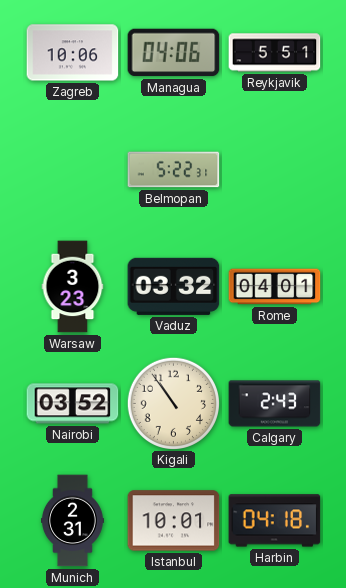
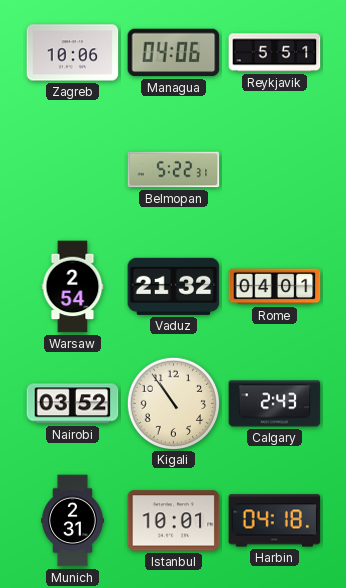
Warsaw: 3:23 -> 2:54 (73, 287)
Vaduz: 03:32 -> 21:32 (174, 286)
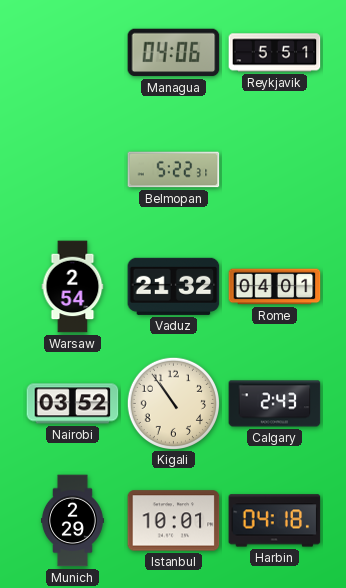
Zagreb: 10:06 -> none (73, 53)
Munich: 2:31 -> 2:29 (72, 521)
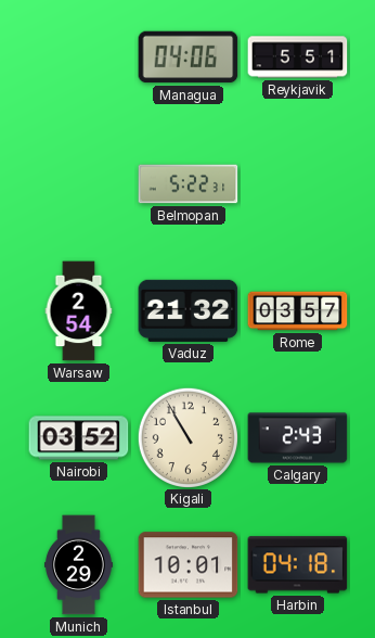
Rome: 04:01 -> 03:57 (298, 311)
Kigali: 10:54 -> 10:55 (187, 437)
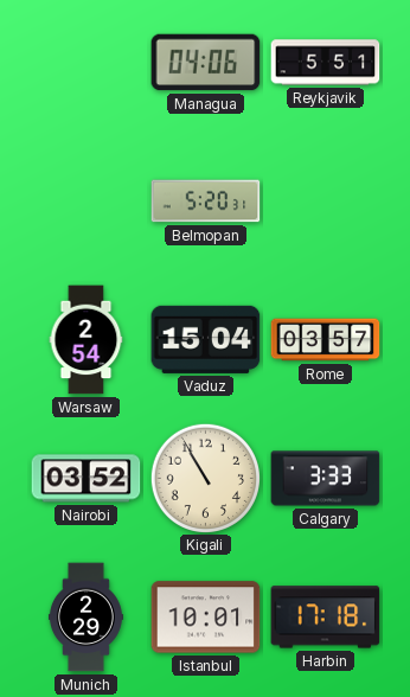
Belmopan: 5:22 -> 5:20 (206, 202)
Vaduz: 21:32 -> 15:04 (206, 339)
Calgary: 2:43 -> 3:33 (326, 479)
Harbin: 04:18 -> 17:18 (326, 618)
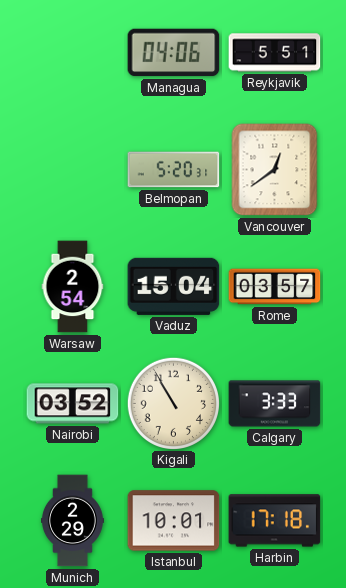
Vancouver: none -> 12:39 (275, 170)
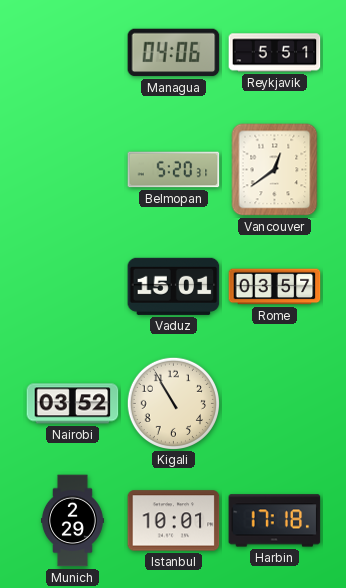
Warsaw: 2:54 -> none (73, 287)
Vaduz: 15:04 -> 15:01 (174, 286)
Calgary: 3:33 -> none (275, 404)
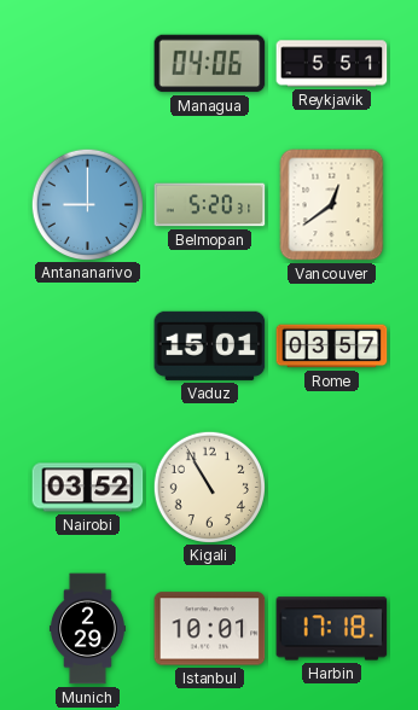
Antananarivo: none -> 9:00 (87, 204)
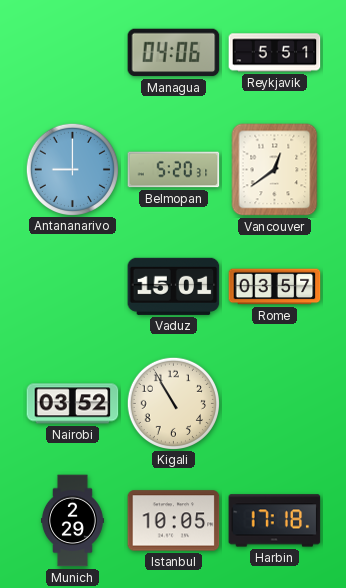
Istanbul: 10:01 -> 10:05 (174, 521)
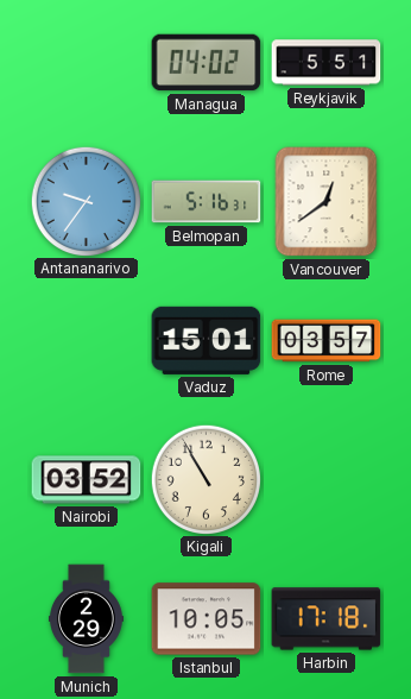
Managua: 04:06 -> 04:02 (207, 63)
Antananarivo: 9:00 -> 9:36 (86, 201)
Belmopan: 5:20 -> 5:16 (207, 202)
